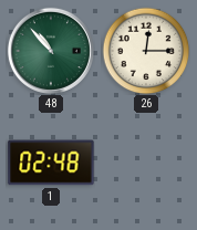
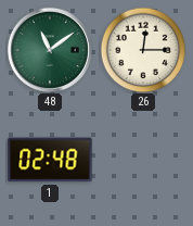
48: 10:53 -> 11:09 (50, 50)
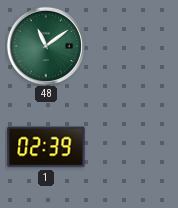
26: 12:15 -> none (143, 50)
1: 02:48 -> 02:39 (46, 147)
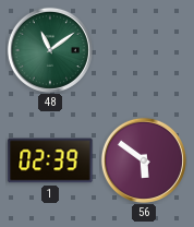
56: none -> 5:51 (144, 160)
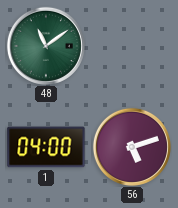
1: 02:39 -> 04:00 (46, 147)
56: 5:51 -> 5:12 (132, 147)
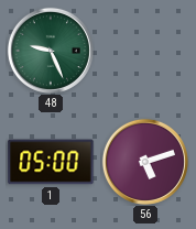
48: 11:09 -> 9:26 (51, 51)
1: 04:00 -> 05:00 (51, 162)
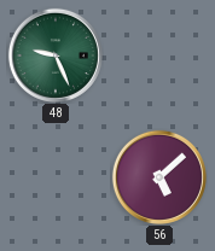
1: 05:00 -> none (51, 162)
56: 5:12 -> 5:08 (159, 177)
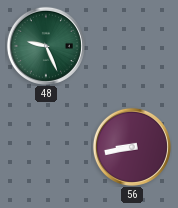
56: 5:08 -> 8:43 (132, 147)
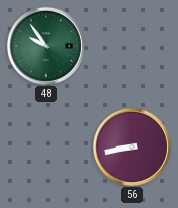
48: 9:26 -> 9:54 (46, 46)
